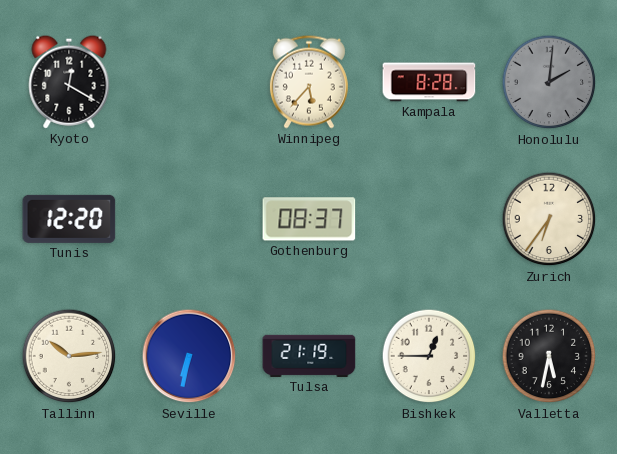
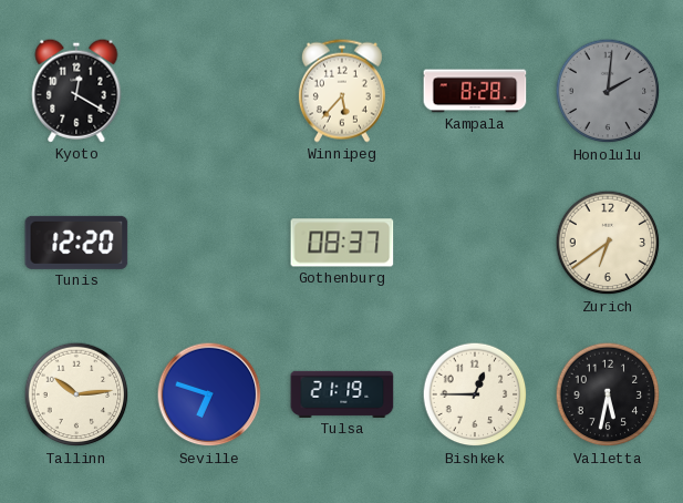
Zurich: 6:36 -> 6:39 (608, 243)
Seville: 6:32 -> 6:48 (209, 394)
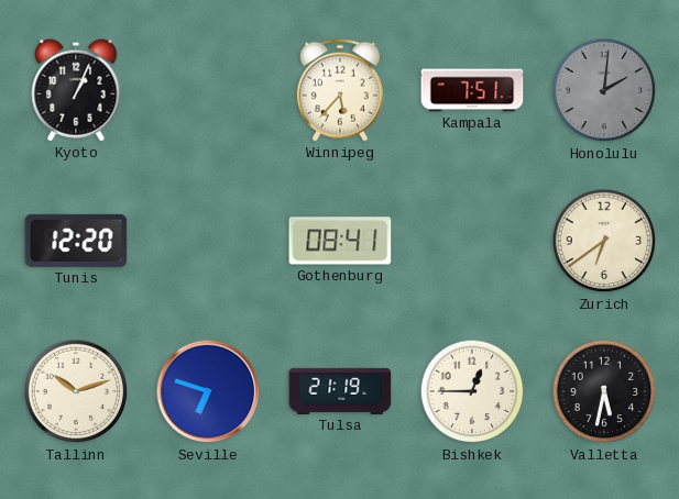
Kyoto: 12:20 -> 1:04 (76, 90)
Kampala: 8:28 -> 7:51 (472, 90)
Gothenburg: 08:37 -> 08:41 (340, 241)
Tallinn: 10:14 -> 10:12 (76, 391)
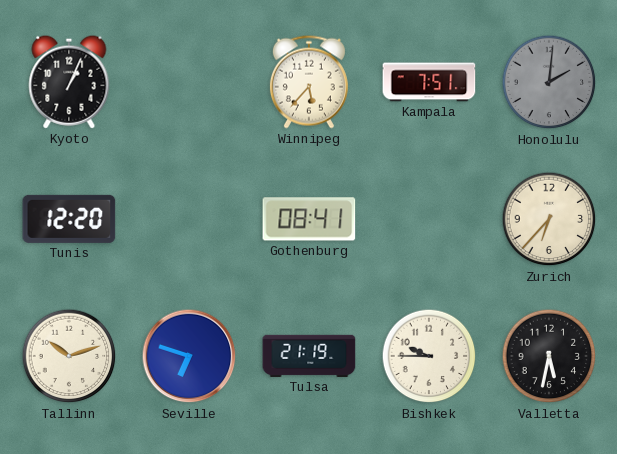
Zurich: 6:39 -> 6:37 (549, 219)
Bishkek: 12:45 -> 9:45 (429, 356)
